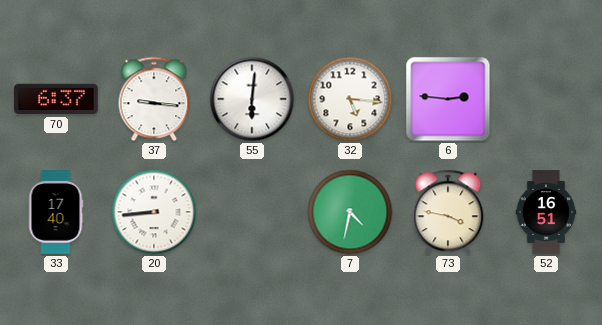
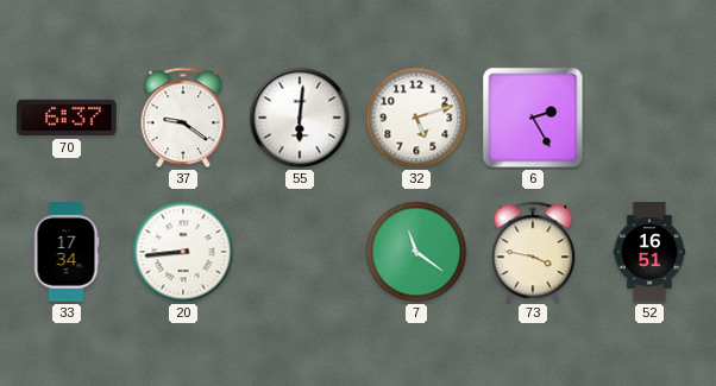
37: 9:16 -> 9:21 (183, 118)
32: 5:16 -> 5:12 (416, 118)
6: 2:46 -> 2:25 (533, 118)
33: 17:40 -> 17:34 (67, 252)
7: 4:32 -> 11:21 (416, 252)
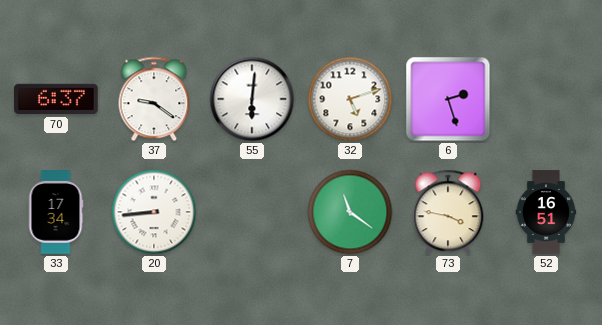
6: 2:25 -> 2:27 (448, 99)
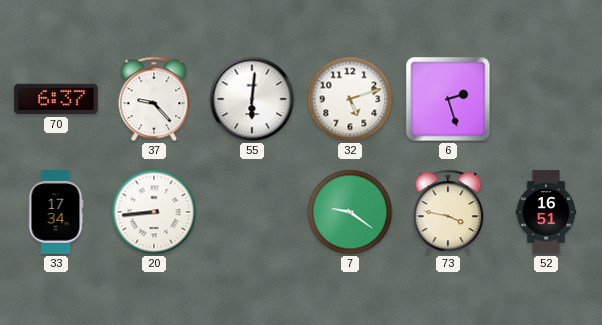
37: 9:21 -> 9:23 (154, 99)
7: 11:21 -> 9:21 (350, 212)
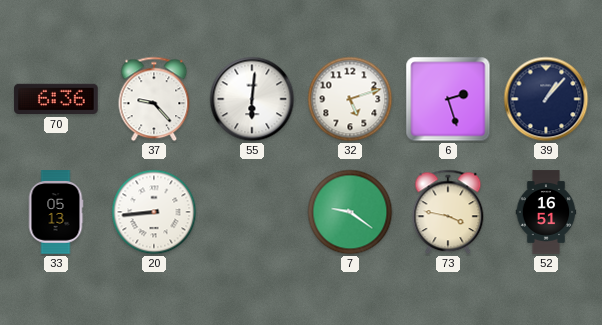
70: 6:37 -> 6:36 (56, 99)
39: none -> 1:07 (546, 99)
33: 17:34 -> 05:13 (56, 212)
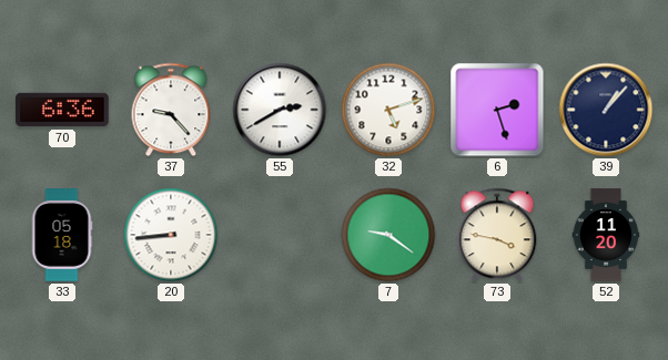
55: 6:01 -> 2:40 (280, 110)
33: 05:13 -> 05:18 (62, 235)
52: 16:51 -> 11:20 (606, 235)
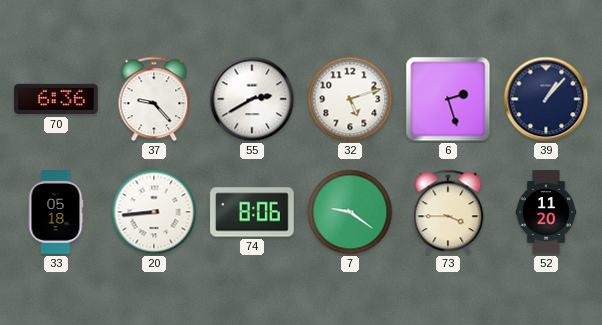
74: none -> 8:06 (252, 212)
73: 3:47 -> 3:45 (448, 212)
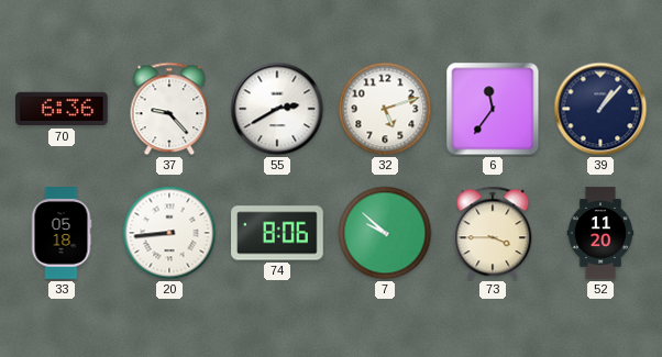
6: 2:27 -> 11:36 (493, 109)
7: 9:21 -> 9:52 (385, 233)
